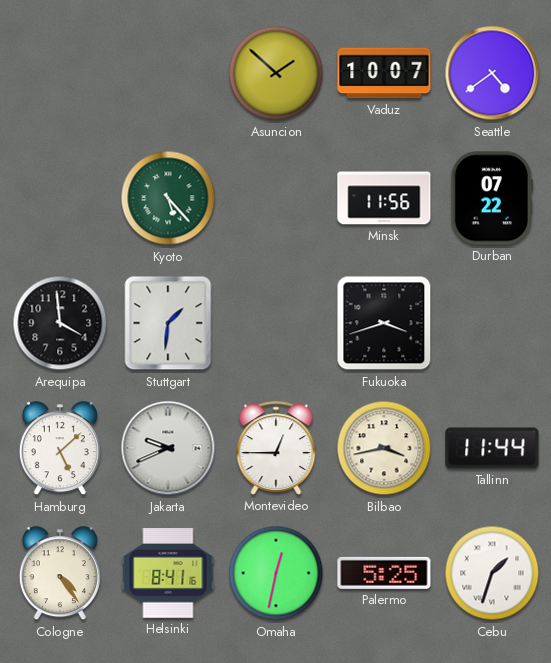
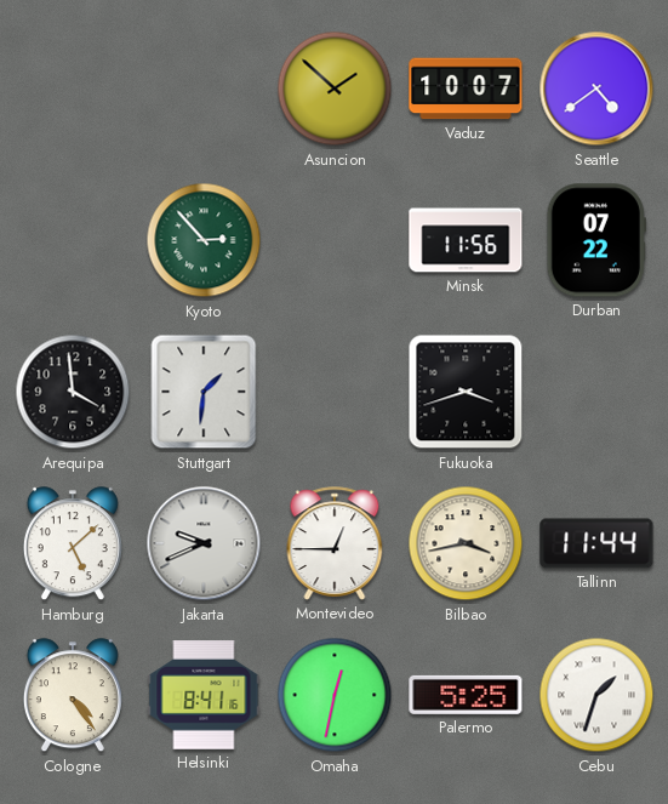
Kyoto: 5:23 -> 2:53 (204, 240)
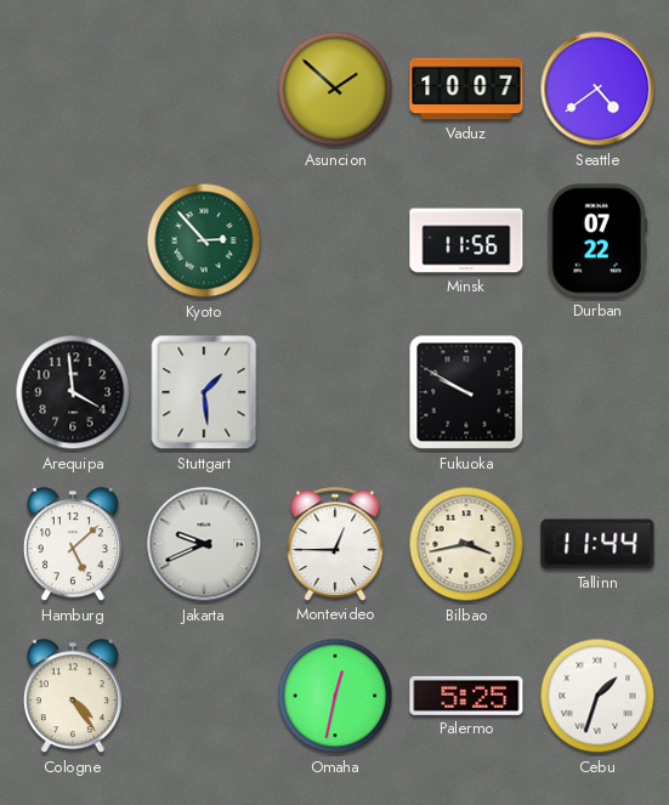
Stuttgart: 1:31 -> 1:29 (204, 392)
Fukuoka: 3:42 -> 9:50 (466, 392)
Helsinki: 8:41 -> none (204, 695)
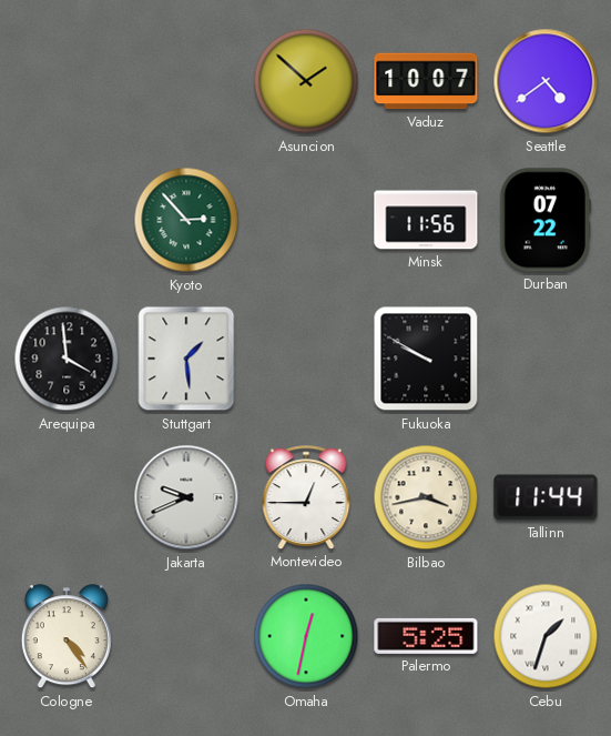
Hamburg: 5:08 -> none (73, 545)
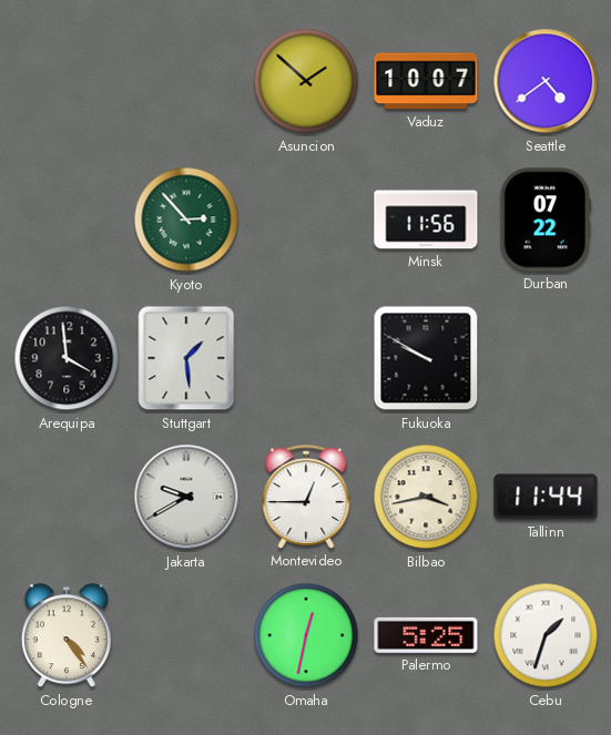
Jakarta: 9:41 -> 9:40 (186, 497)
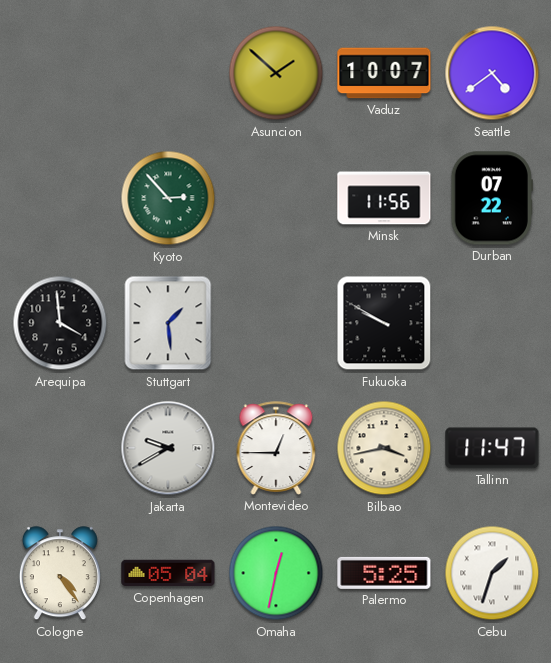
Tallinn: 11:44 -> 11:47 (492, 448)
Copenhagen: none -> 05:04 (168, 573)
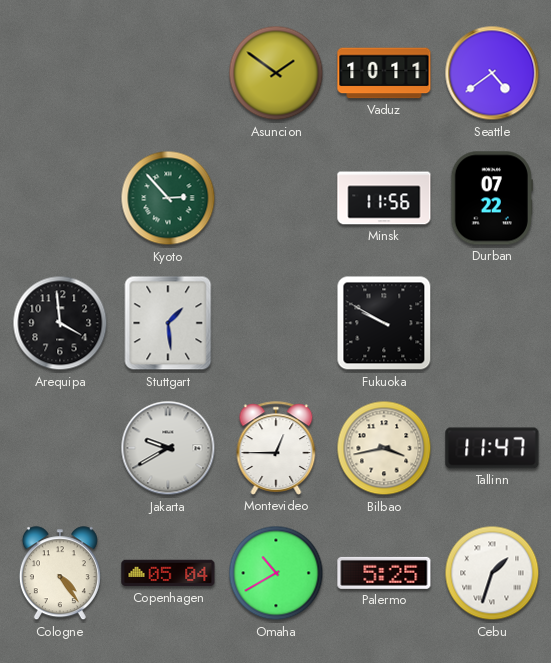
Asuncion: 1:52 -> 1:51 (276, 73)
Vaduz: 10:07 -> 10:11 (384, 73)
Omaha: 12:32 -> 10:40 (276, 573)
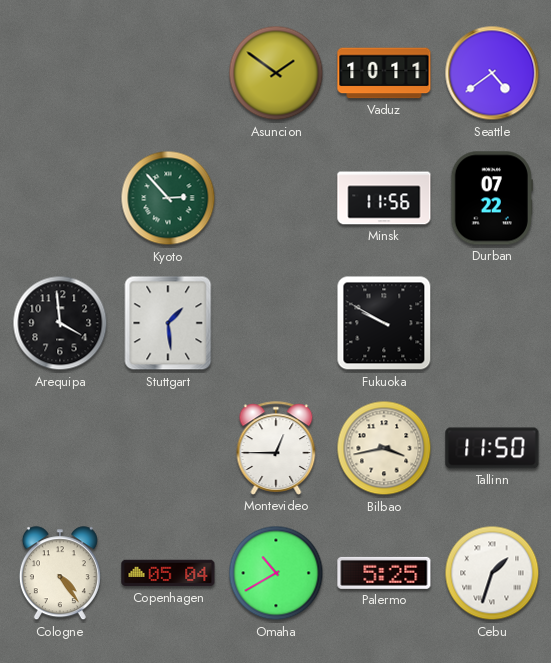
Jakarta: 9:40 -> none (168, 448)
Tallinn: 11:47 -> 11:50 (492, 448)
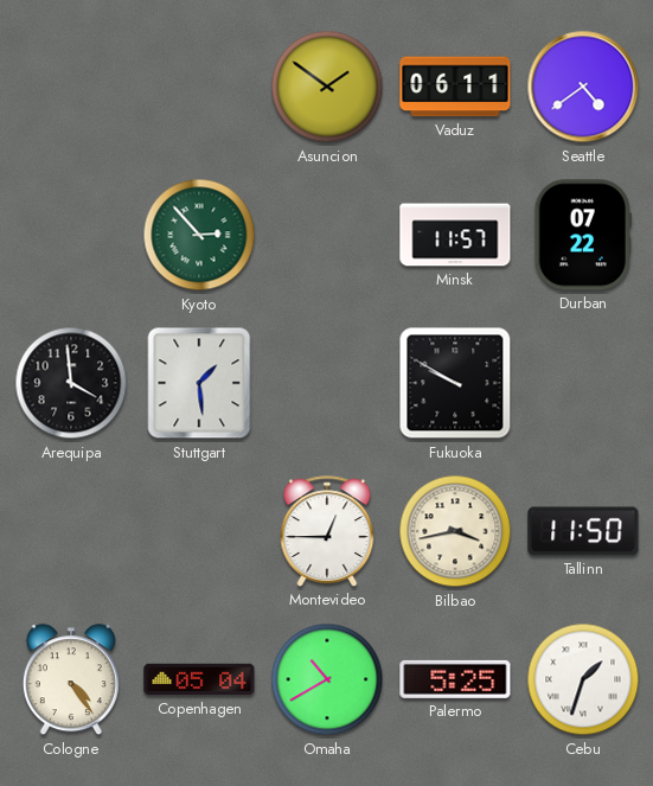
Vaduz: 10:11 -> 06:11 (455, 87)
Minsk: 11:56 -> 11:57 (455, 235)
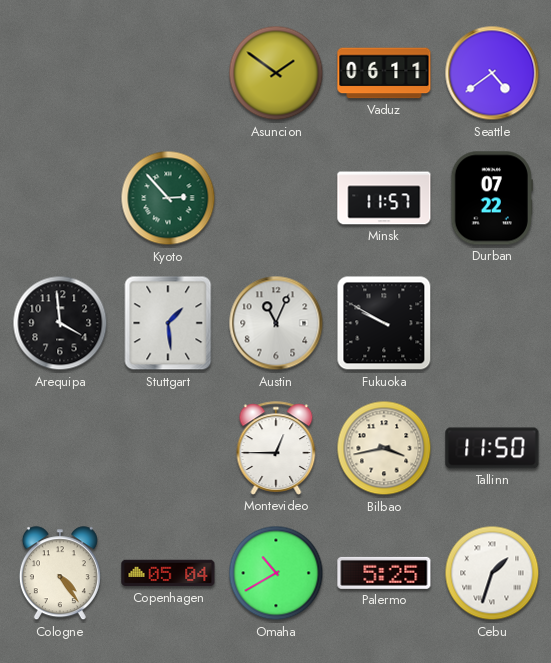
Austin: none -> 11:04 (276, 323)
